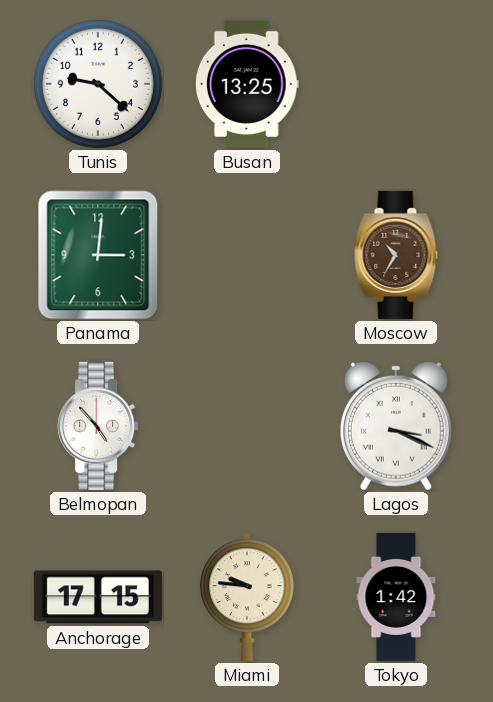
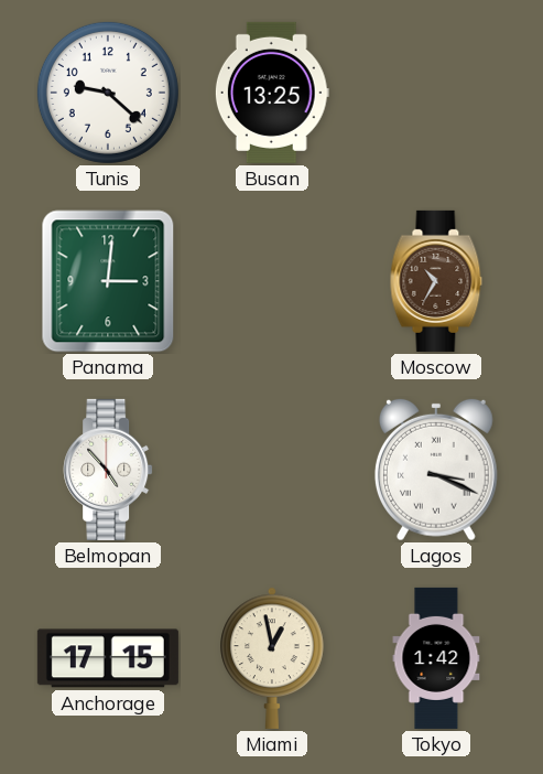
Miami: 9:46 -> 12:58 (272, 658)
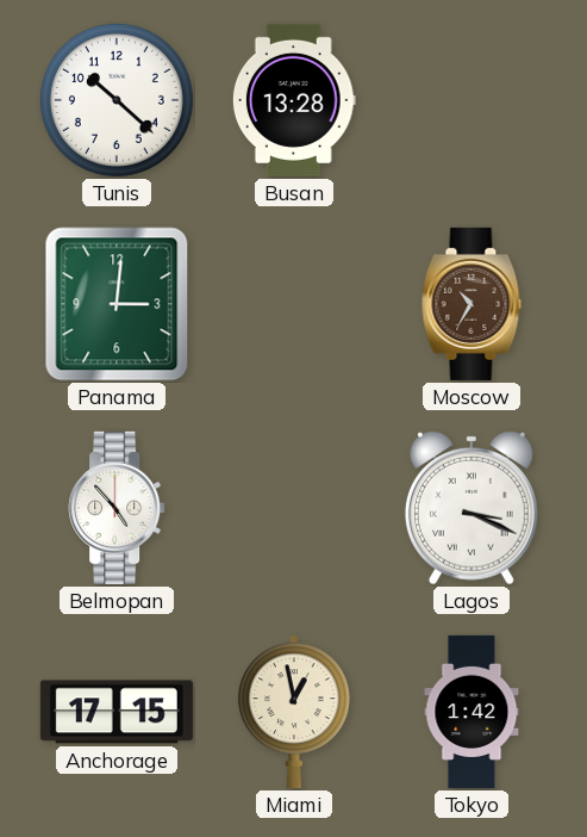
Tunis: 9:22 -> 10:22 (117, 100)
Busan: 13:25 -> 13:28 (294, 100)
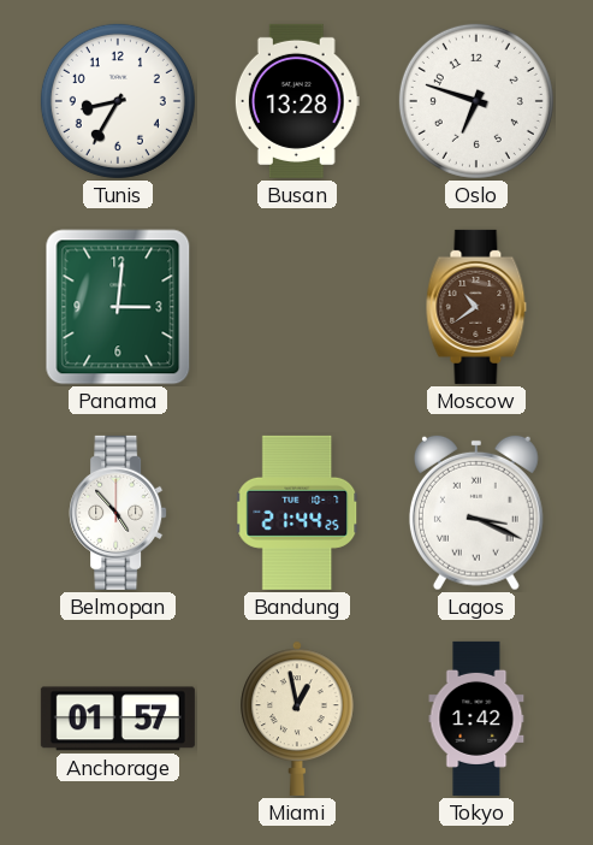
Tunis: 10:22 -> 8:35 (118, 101)
Oslo: none -> 6:48 (476, 101)
Moscow: 10:35 -> 10:39 (476, 307)
Bandung: none -> 21:44 (298, 513)
Anchorage: 17:15 -> 01:57 (118, 719)
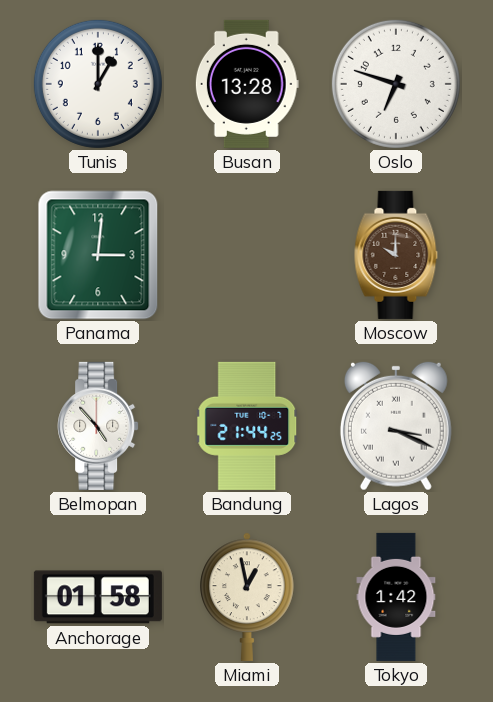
Tunis: 8:35 -> 1:00 (98, 84)
Moscow: 10:39 -> 10:00 (396, 255)
Anchorage: 01:57 -> 01:58 (98, 597)
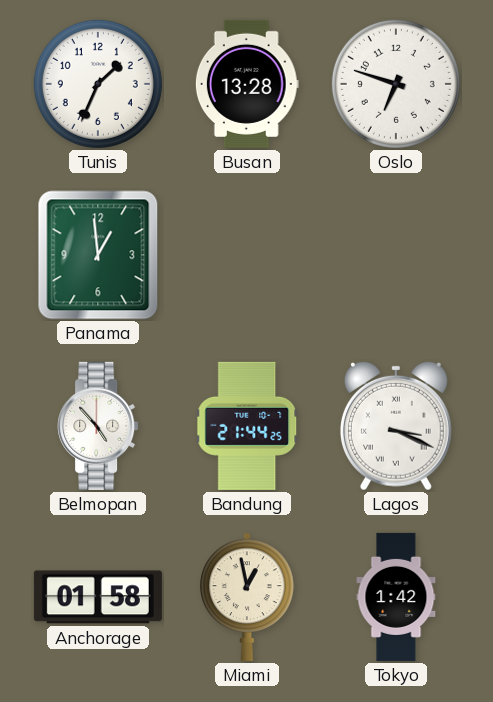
Tunis: 1:00 -> 1:34 (98, 84)
Panama: 3:01 -> 12:59 (98, 255)
Moscow: 10:00 -> none (396, 255)
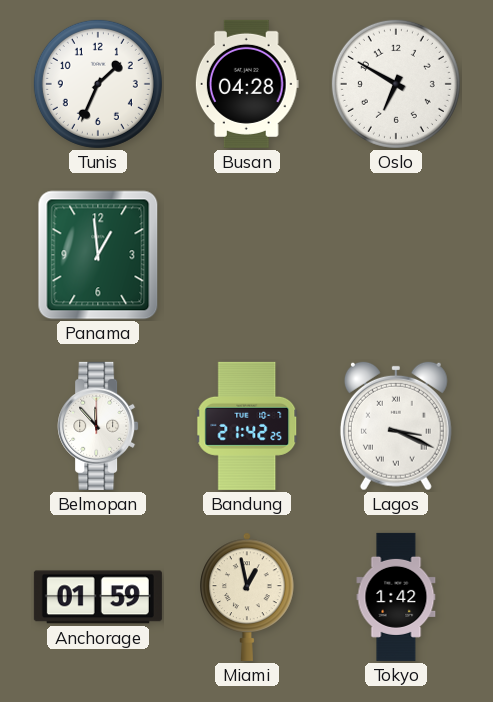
Busan: 13:28 -> 04:28 (247, 84)
Oslo: 6:48 -> 6:50 (396, 84)
Belmopan: 4:53 -> 11:53 (98, 426)
Bandung: 21:44 -> 21:42 (248, 426)
Anchorage: 01:58 -> 01:59 (98, 597)
